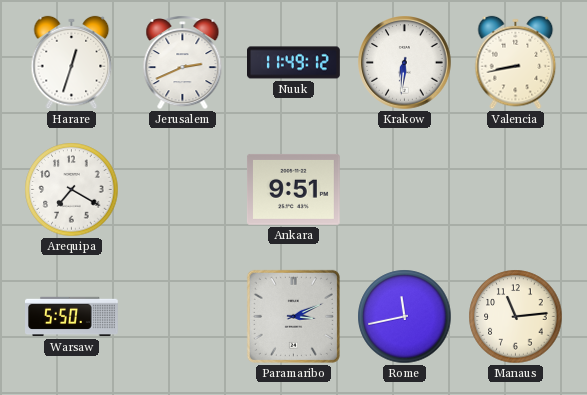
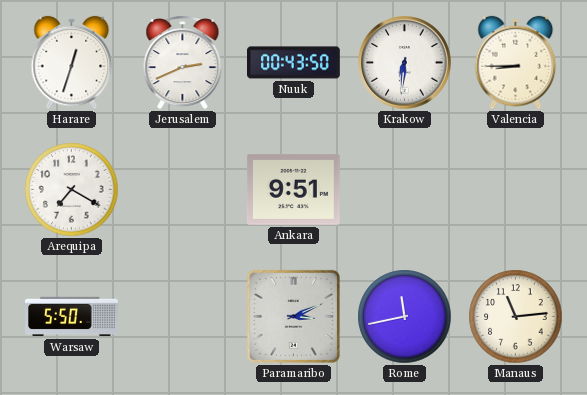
Nuuk: 11:49 -> 00:43 (294, 63)
Valencia: 8:43 -> 8:45 (516, 63)
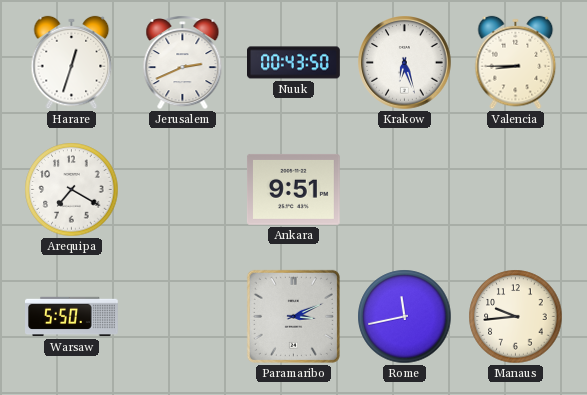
Krakow: 6:31 -> 6:27 (405, 63)
Manaus: 11:14 -> 9:44 (516, 317)
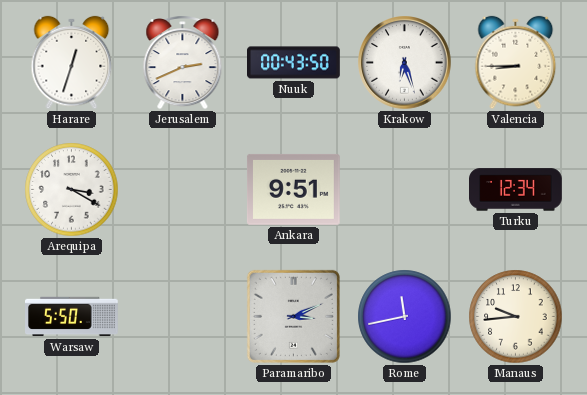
Arequipa: 7:20 -> 3:20 (72, 190)
Turku: none -> 12:34 (516, 190)
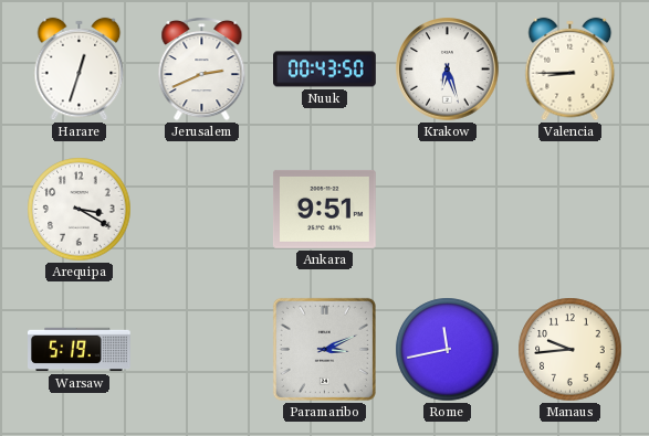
Turku: 12:34 -> none (516, 190)
Warsaw: 5:50 -> 5:19 (80, 350)
